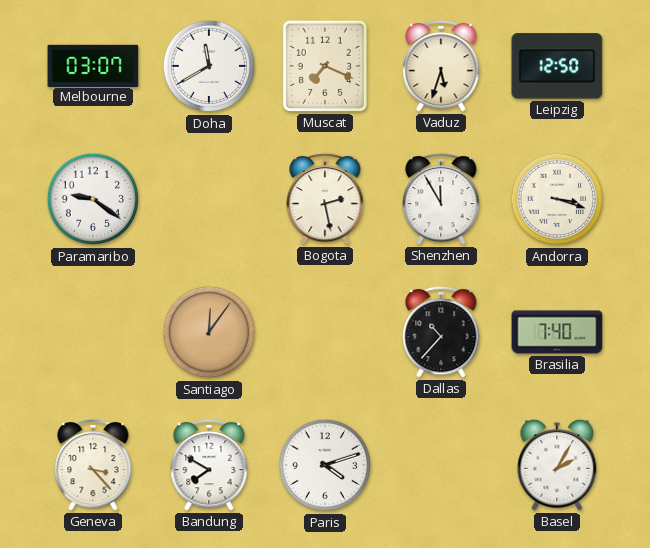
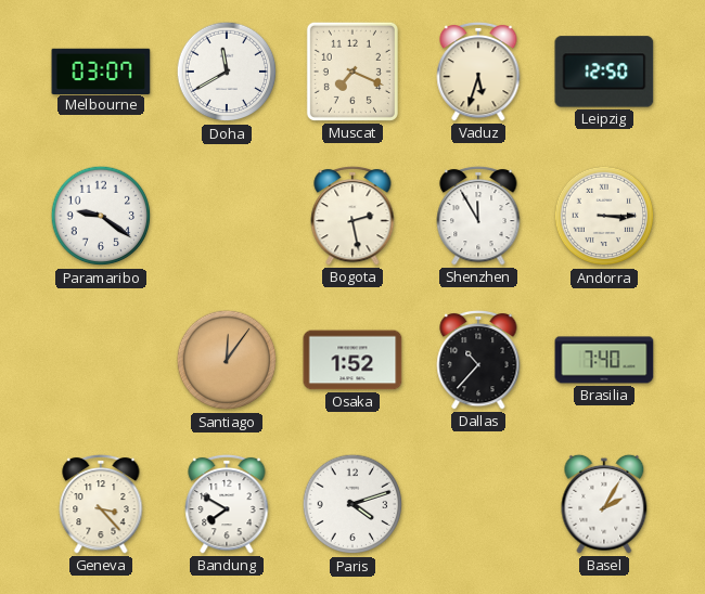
Andorra: 3:18 -> 3:15 (604, 216)
Osaka: none -> 1:52 (352, 360)
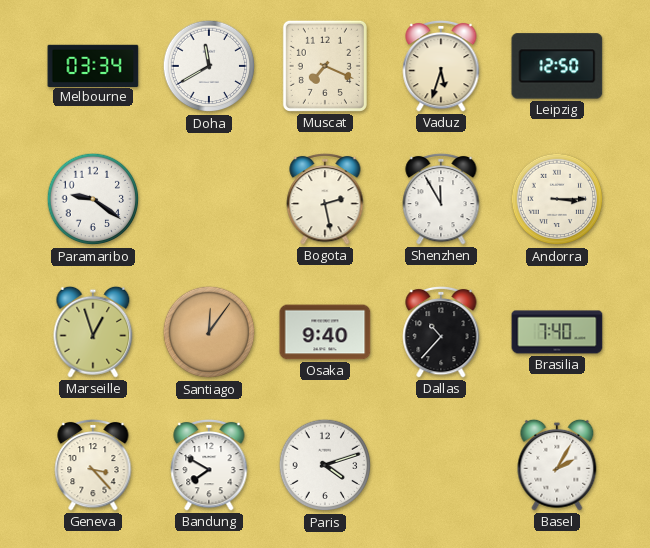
Melbourne: 03:07 -> 03:34 (93, 65)
Marseille: none -> 12:57 (93, 332)
Osaka: 1:52 -> 9:40 (325, 332)
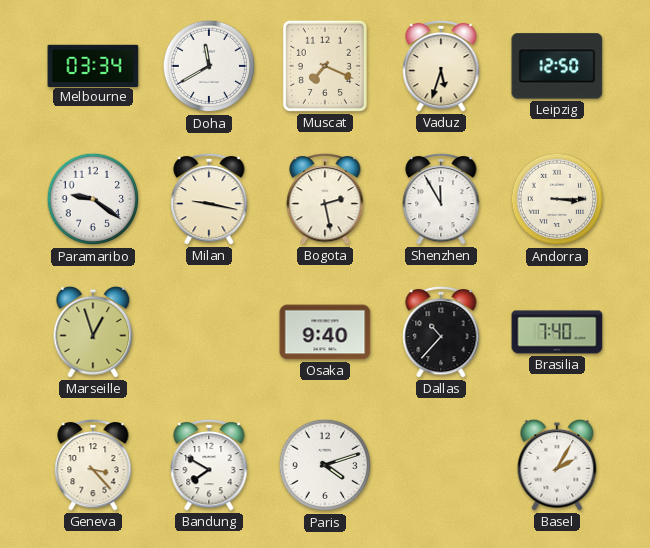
Milan: none -> 9:17 (209, 199)
Santiago: 12:06 -> none (209, 332)
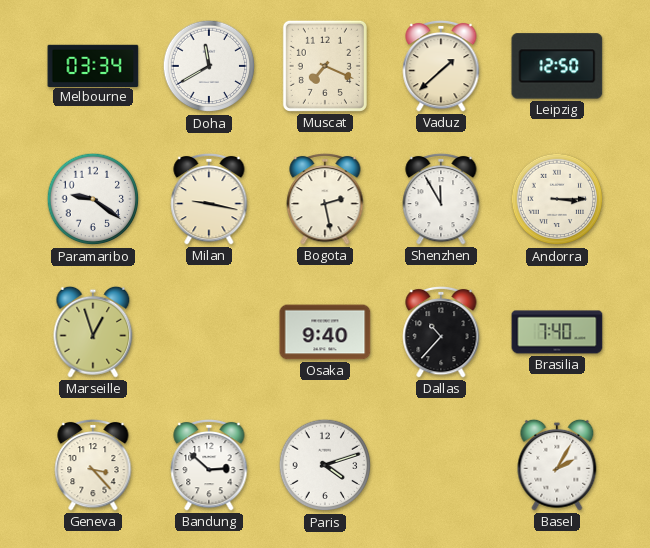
Vaduz: 5:33 -> 1:38 (441, 66)
Bandung: 7:50 -> 2:52 (209, 465)
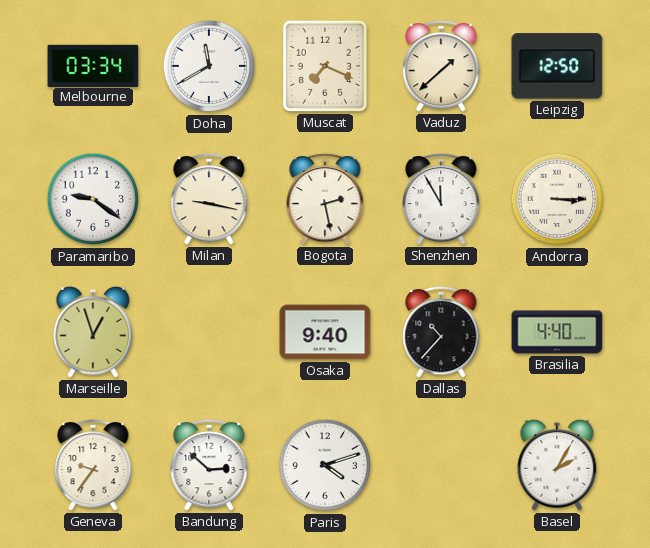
Brasilia: 7:40 -> 4:40 (557, 332)
Geneva: 3:23 -> 9:36 (93, 465)
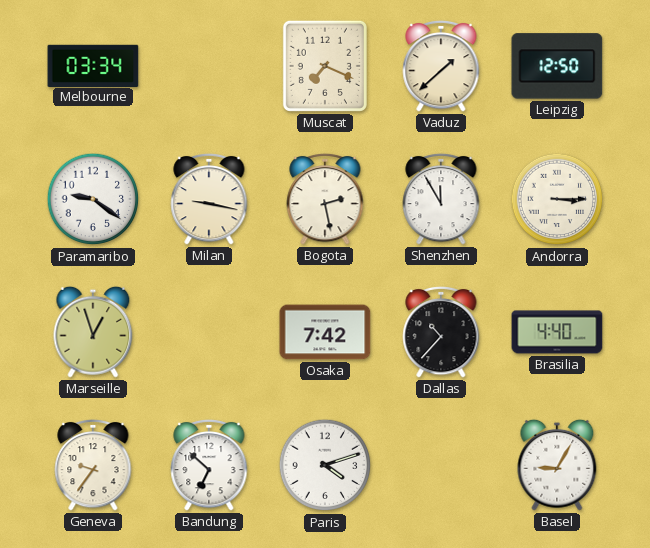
Doha: 11:40 -> none (209, 66)
Osaka: 9:40 -> 7:42 (325, 332)
Bandung: 2:52 -> 6:52 (209, 465)
Basel: 2:05 -> 9:05 (557, 465)
